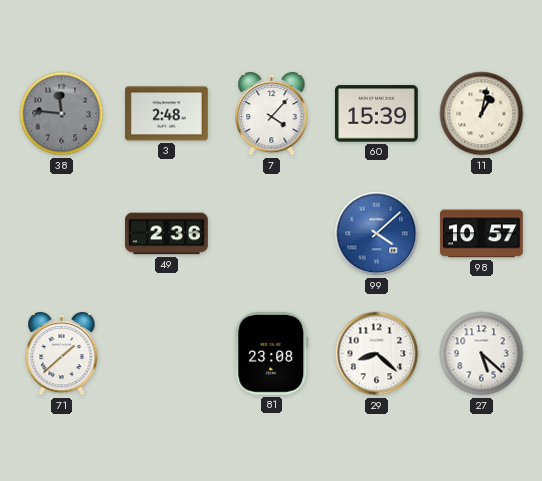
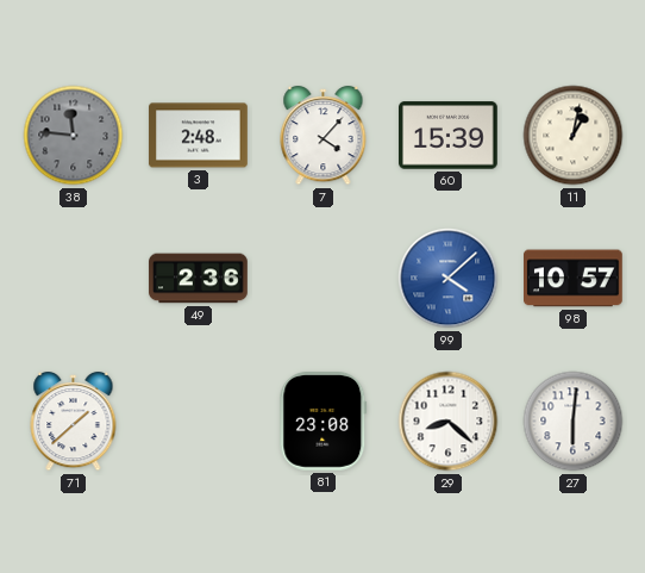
27: 5:22 -> 6:01 (574, 422)
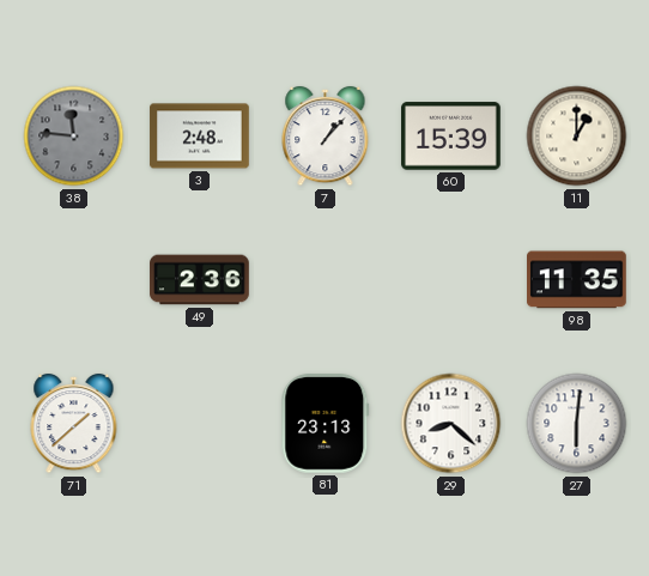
7: 4:07 -> 1:07 (326, 137)
11: 1:02 -> 1:00 (577, 137)
99: 4:08 -> none (449, 279)
98: 10:57 -> 11:35 (577, 280)
81: 23:08 -> 23:13 (326, 424)
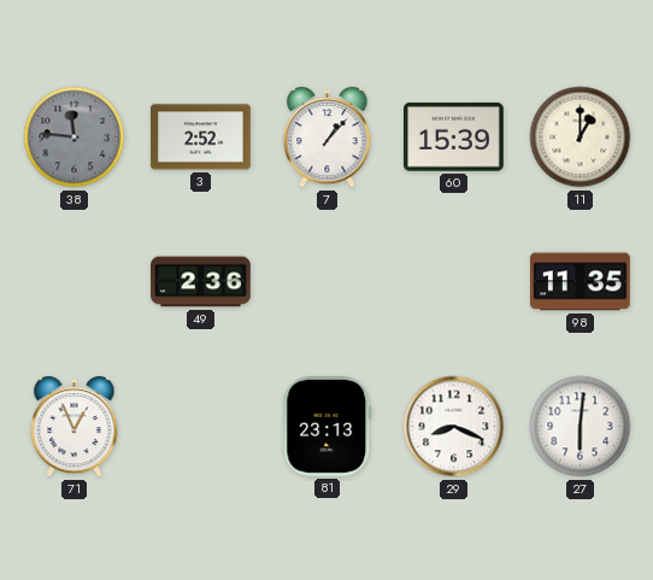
3: 2:48 -> 2:52 (201, 137)
71: 1:38 -> 12:56 (75, 427)
29: 8:22 -> 8:19 (454, 427)
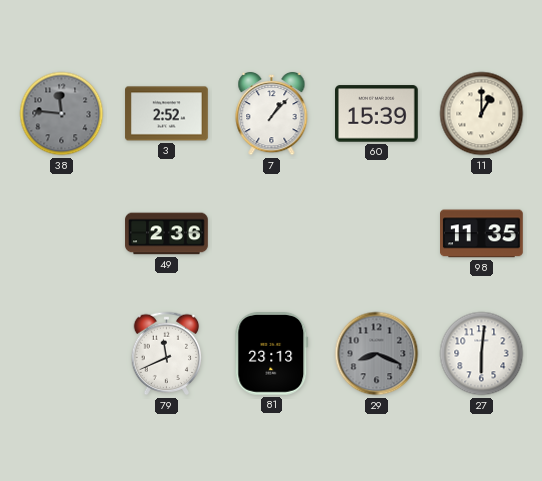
71: 12:56 -> none (75, 427)
79: none -> 11:41 (167, 354)
29 dial: white -> grey (377, 354)
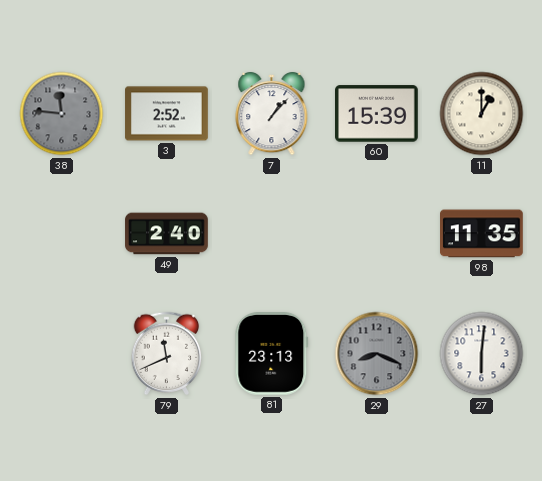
49: 2:36 -> 2:40 (167, 234)
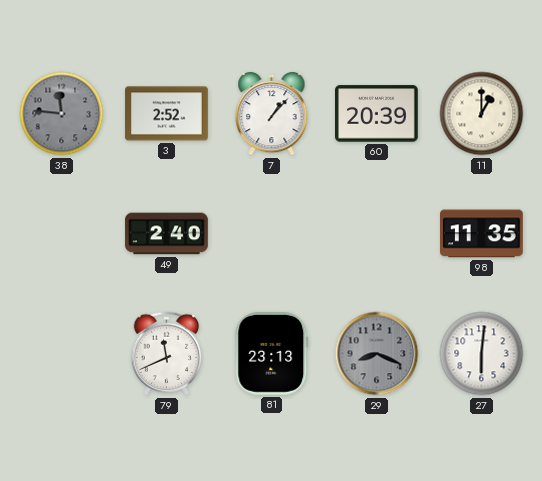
60: 15:39 -> 20:39 (377, 114)
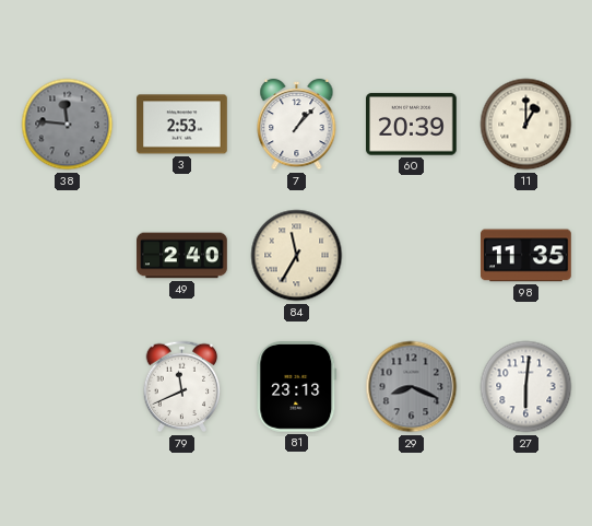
3: 2:52 -> 2:53 (182, 125)
84: none -> 11:35 (297, 256)
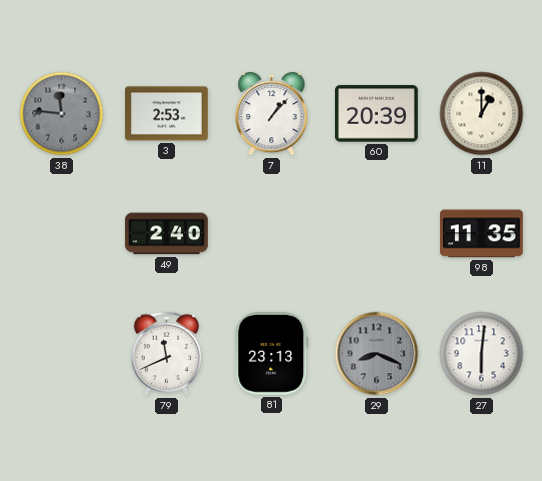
84: 11:35 -> none (297, 256)
